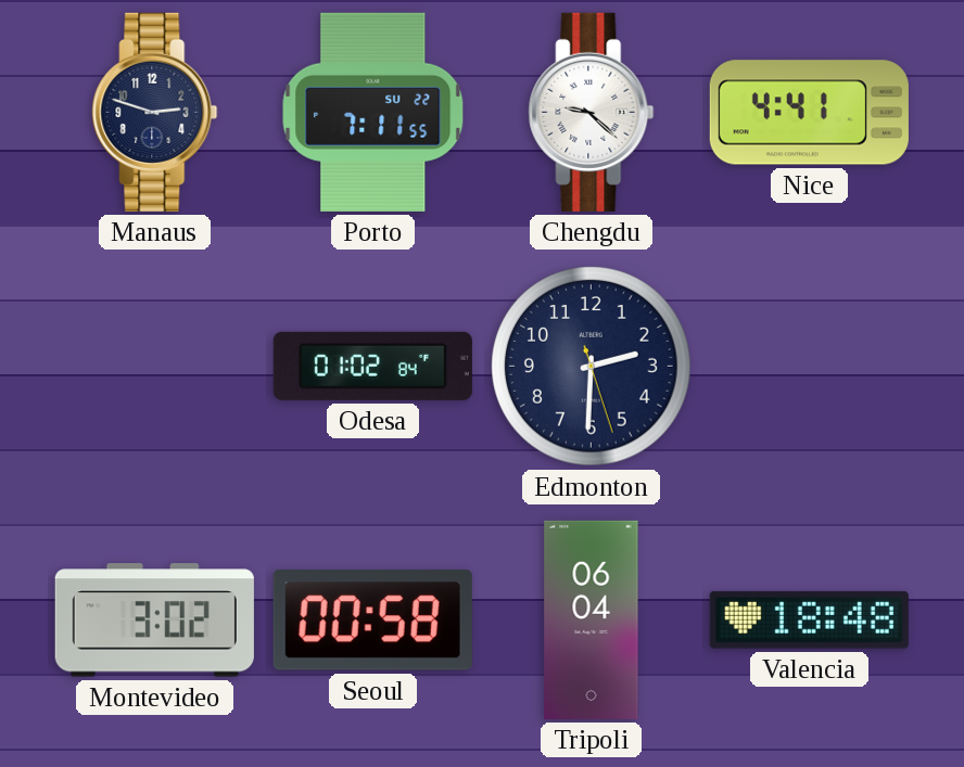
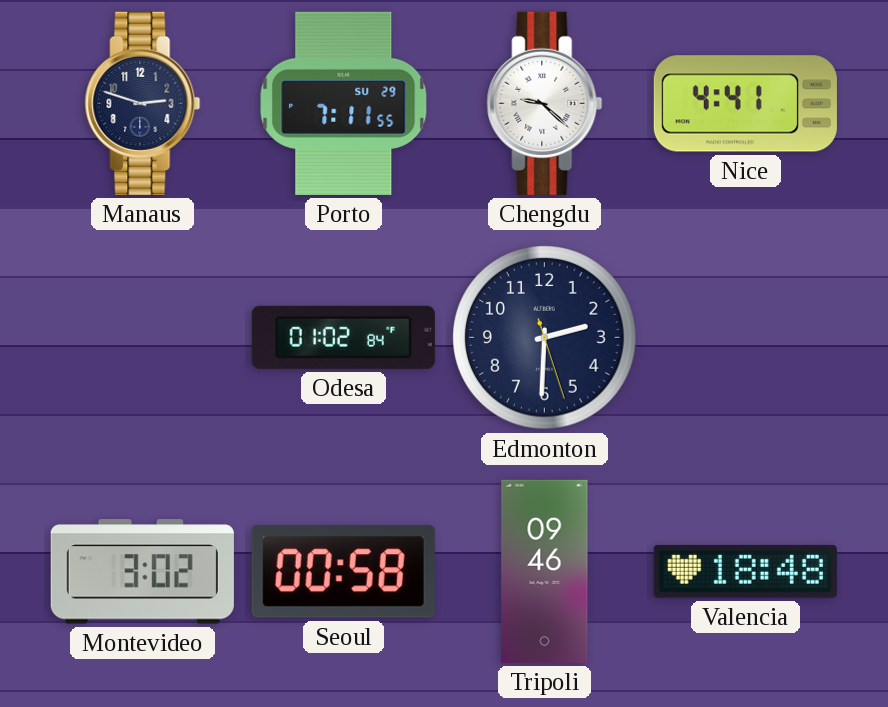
Porto date: SU 22 -> SU 29 (344, 103)
Tripoli: 06:04 -> 09:46 (545, 571)
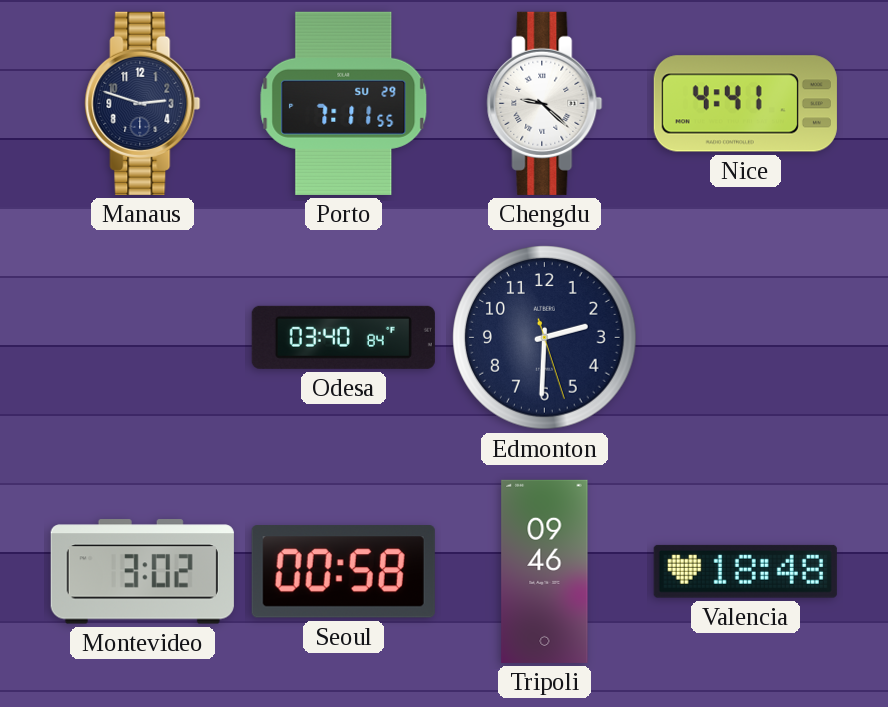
Odesa: 01:02 -> 03:40 (343, 337)
